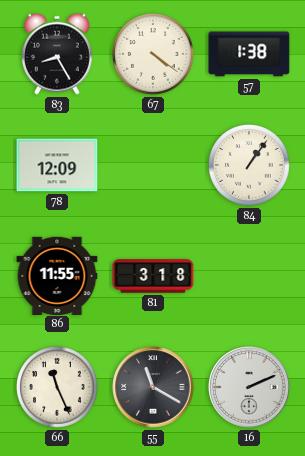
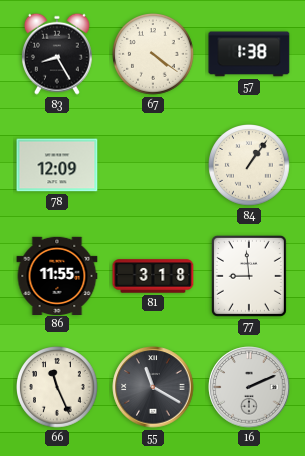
77: none -> 8:59 (249, 276)
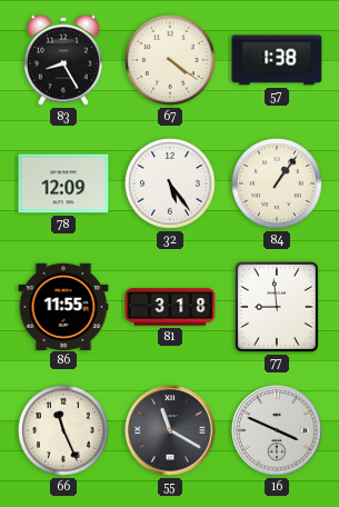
32: none -> 5:24 (171, 185)
16: 2:11 -> 3:49 (277, 430)
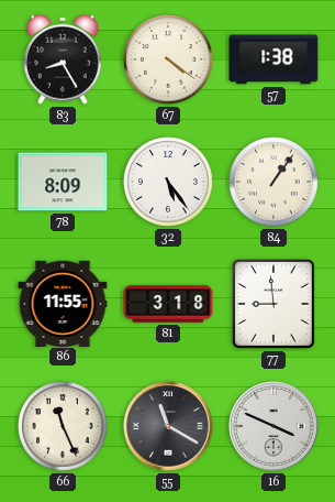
78: 12:09 -> 8:09 (63, 182)
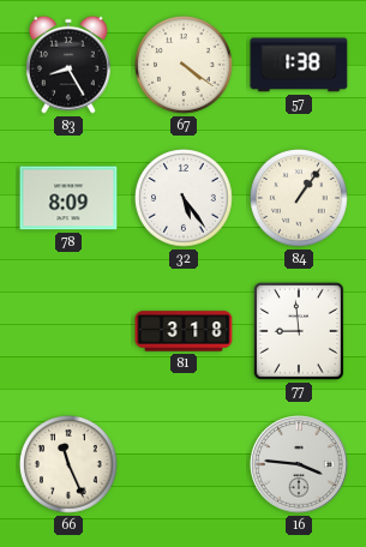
86: 11:55 -> none (63, 303)
55: 11:20 -> none (168, 426)
16: 3:49 -> 3:46 (299, 464)
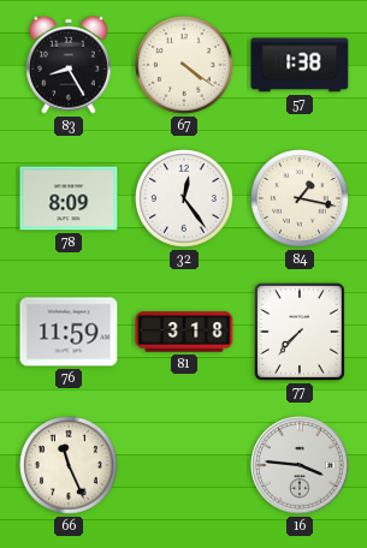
32: 5:24 -> 12:24 (185, 199)
84: 1:06 -> 1:17 (301, 199)
76: none -> 11:59 (69, 332)
77: 8:59 -> 7:37 (300, 332)
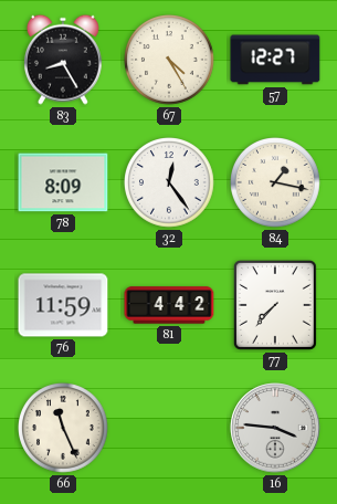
67: 4:21 -> 4:25 (170, 61)
57: 1:38 -> 12:27 (275, 60)
81: 3:18 -> 4:42 (169, 305)
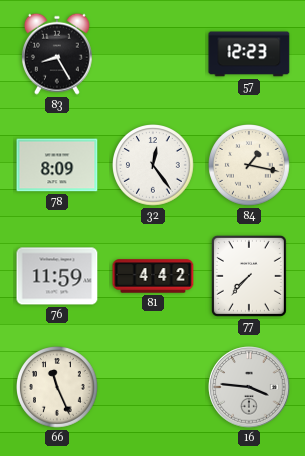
67: 4:25 -> none (170, 61)
57: 12:27 -> 12:23 (249, 54)
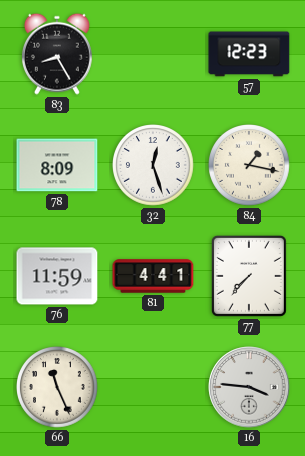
32: 12:24 -> 12:27 (154, 166)
81: 4:42 -> 4:41 (153, 276)
